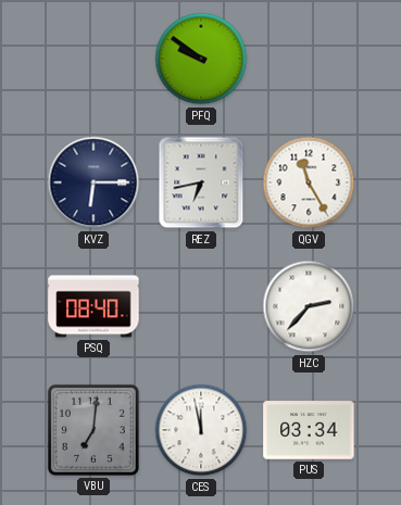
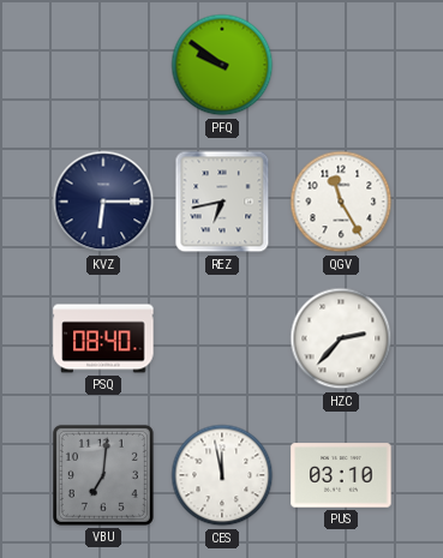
PUS: 03:34 -> 03:10 (341, 475)
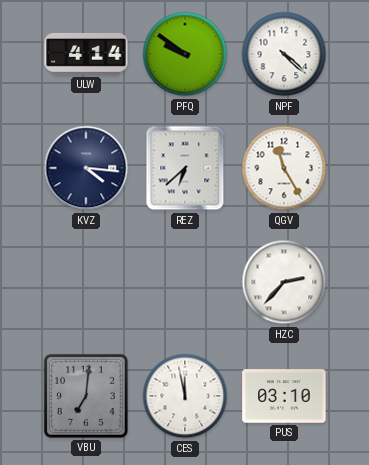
ULW: none -> 4:14 (86, 54)
NPF: none -> 4:22 (284, 54)
KVZ: 6:15 -> 4:16 (86, 168)
REZ: 6:43 -> 6:38 (185, 168)
PSQ: 08:40 -> none (103, 338)
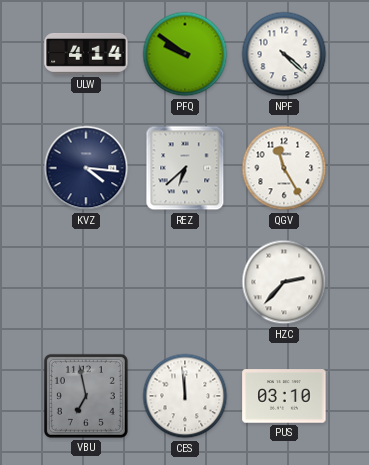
VBU: 7:01 -> 6:58 (86, 396)
CES: 11:58 -> 11:59 (185, 396)
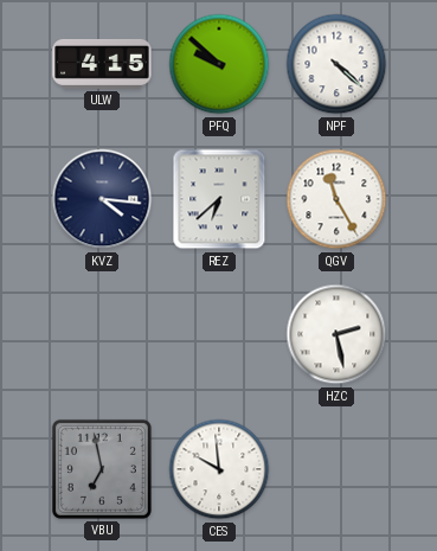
ULW: 4:14 -> 4:15 (102, 64)
PFQ: 9:51 -> 9:52 (219, 64)
HZC: 2:37 -> 2:28 (336, 334)
CES: 11:59 -> 9:59 (219, 469)
PUS: 03:10 -> none (284, 396)
